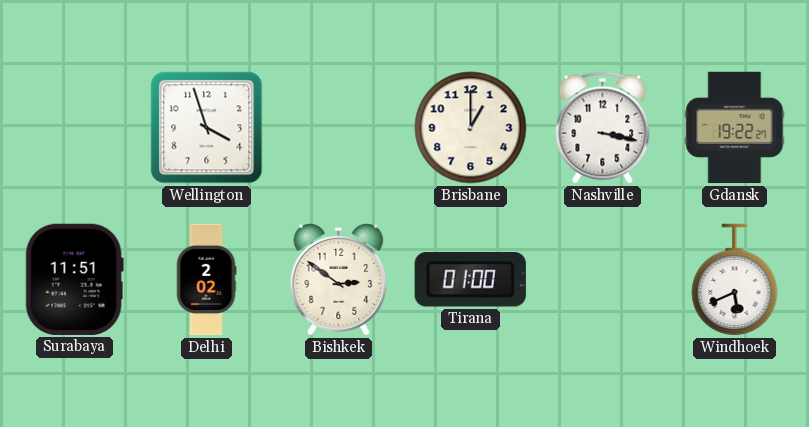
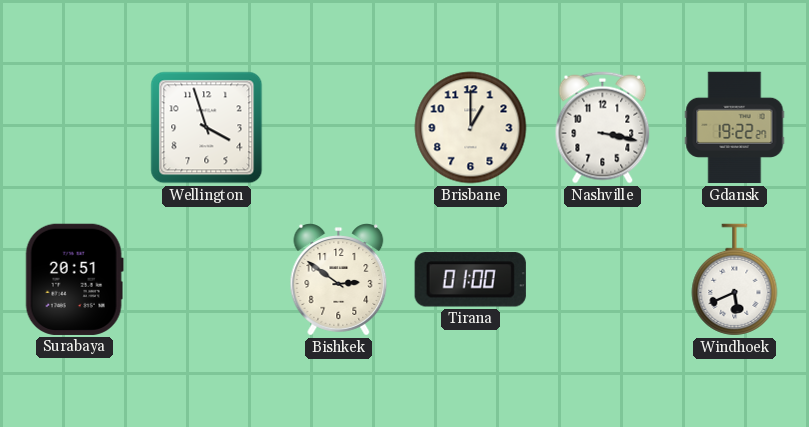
Surabaya: 11:51 -> 20:51 (74, 279)
Delhi: 2:02 -> none (206, 280)
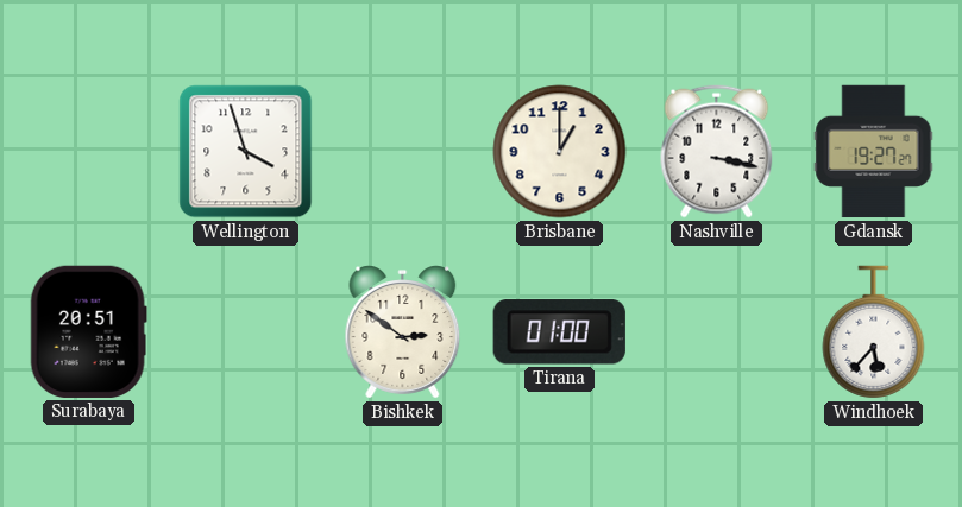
Gdansk: 19:22 -> 19:27 (874, 152)
Windhoek: 5:41 -> 5:37 (874, 332)
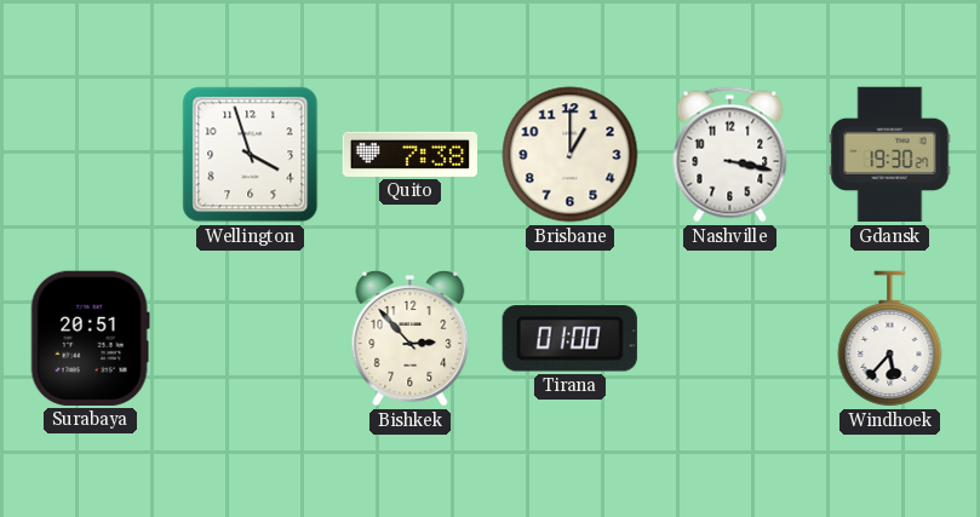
Quito: none -> 7:38 (411, 154)
Gdansk: 19:27 -> 19:30 (890, 155)
Bishkek: 2:51 -> 2:53 (411, 339)
